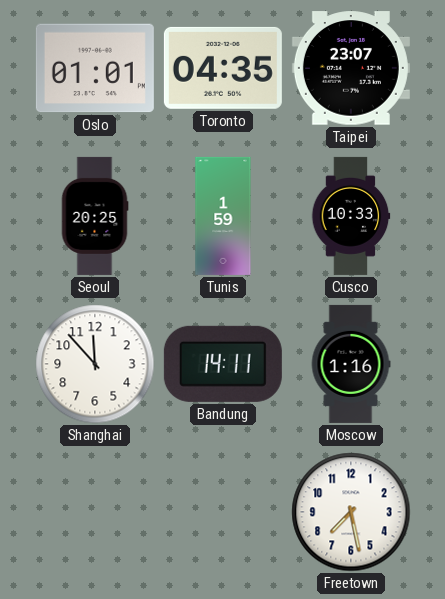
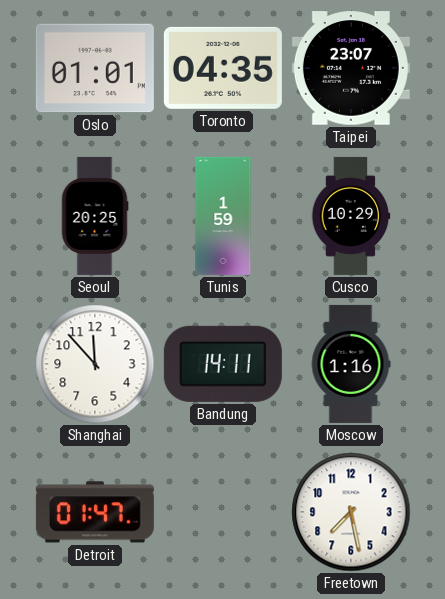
Cusco: 10:33 -> 10:29 (351, 216)
Detroit: none -> 01:47 (95, 512)
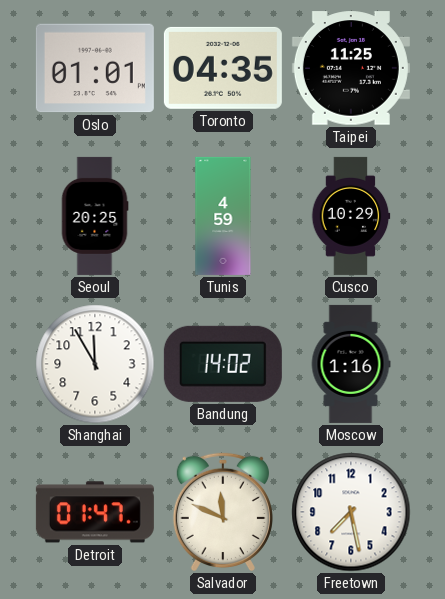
Taipei: 23:07 -> 11:25 (351, 68)
Tunis: 1:59 -> 4:59 (223, 216)
Shanghai: 11:53 -> 11:55 (95, 364)
Bandung: 14:11 -> 14:02 (223, 364)
Salvador: none -> 11:49 (223, 512)
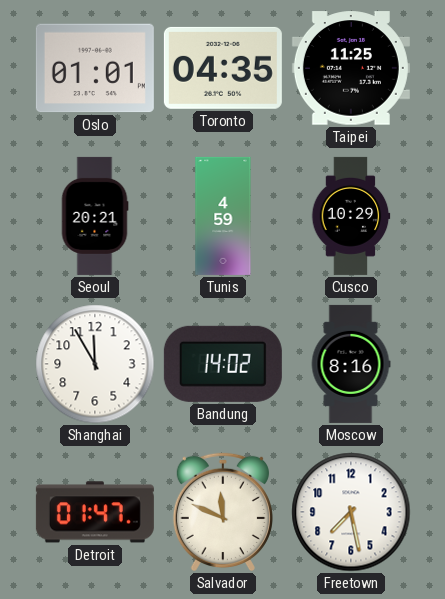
Seoul: 20:25 -> 20:21 (95, 216)
Moscow: 1:16 -> 8:16 (351, 364)
